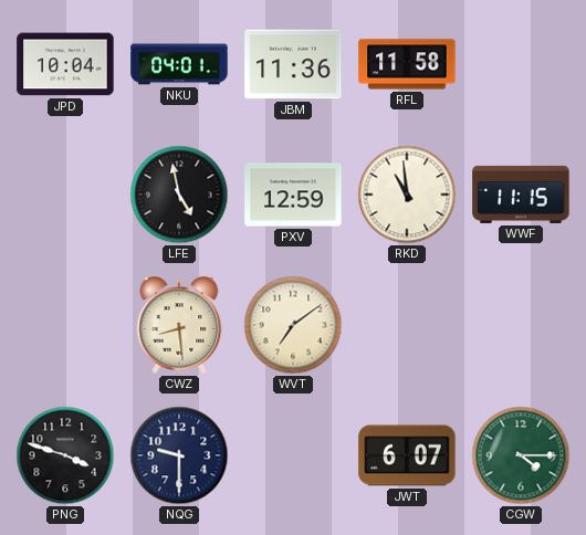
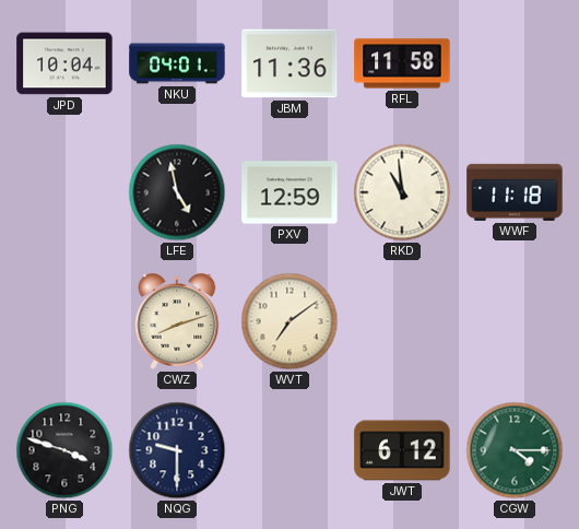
WWF: 11:15 -> 11:18 (515, 192)
CWZ: 8:29 -> 8:12 (177, 321)
JWT: 6:07 -> 6:12 (402, 450)
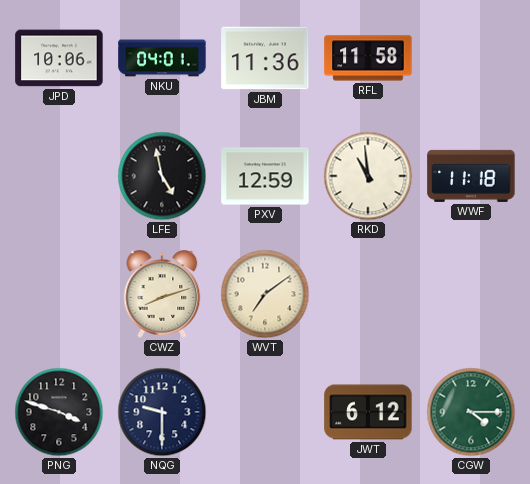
JPD: 10:04 -> 10:06 (59, 58)
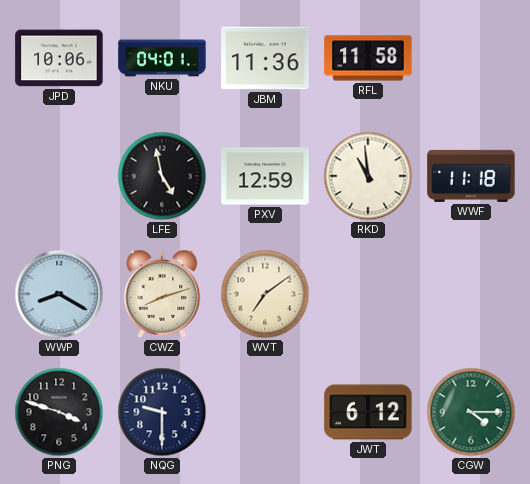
WWP: none -> 8:20 (59, 294)
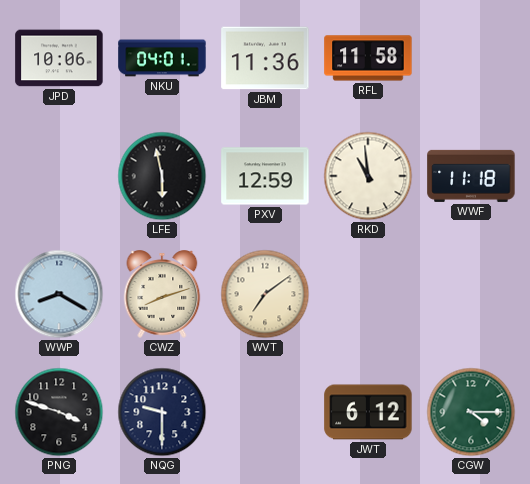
LFE: 4:58 -> 5:58 (162, 176)
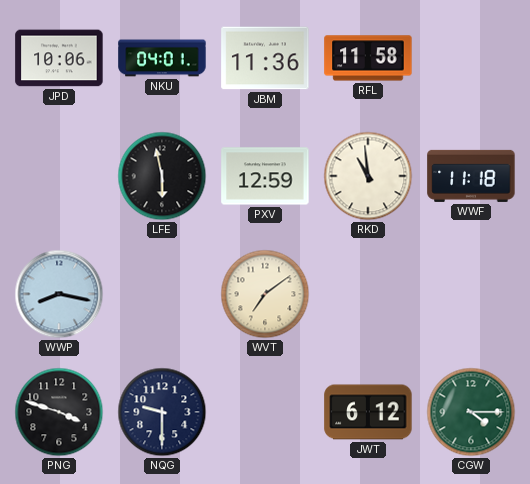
WWP: 8:20 -> 8:17 (59, 294)
CWZ: 8:12 -> none (162, 294)
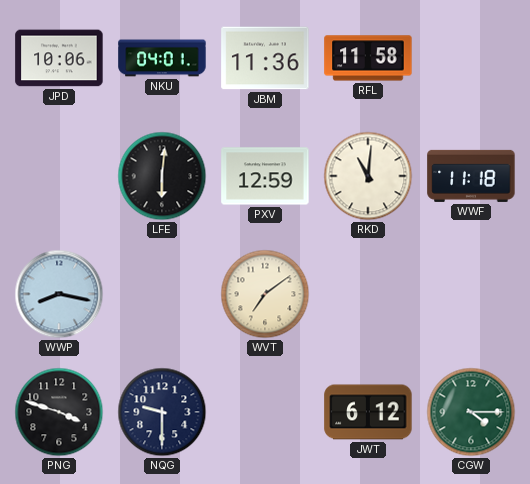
LFE: 5:58 -> 6:01 (162, 176)
RKD: 10:59 -> 11:01 (368, 176)
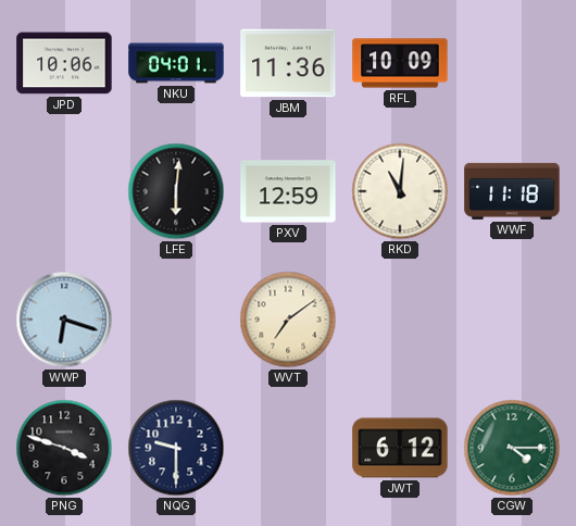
RFL: 11:58 -> 10:09 (400, 63)
WWP: 8:17 -> 6:18 (64, 320)
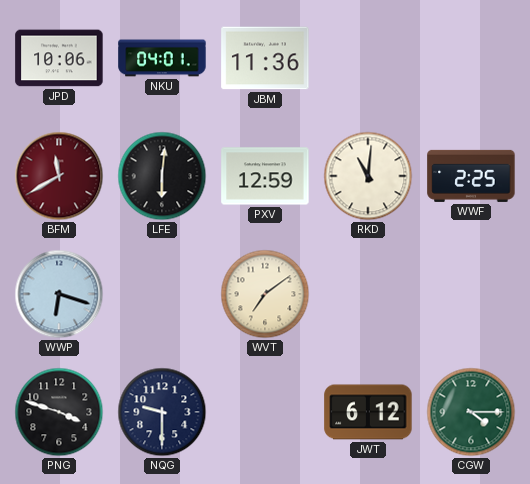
RFL: 10:09 -> none (400, 63)
BFM: none -> 11:40 (59, 176)
WWF: 11:18 -> 2:25 (471, 176)
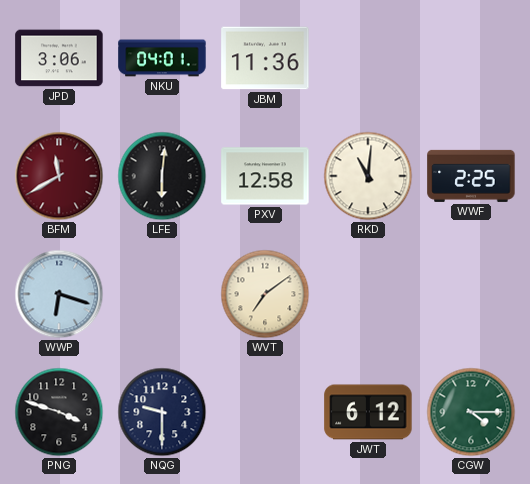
JPD: 10:06 -> 3:06 (59, 58)
PXV: 12:59 -> 12:58 (265, 176)
